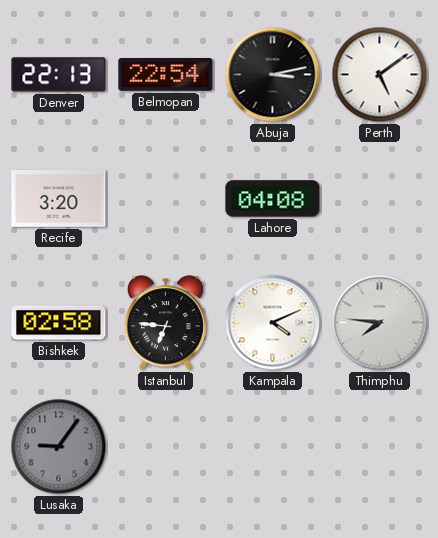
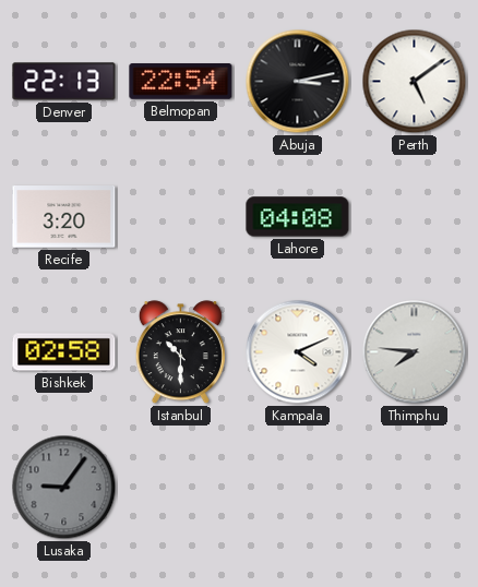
Istanbul: 6:46 -> 10:30 (180, 352)
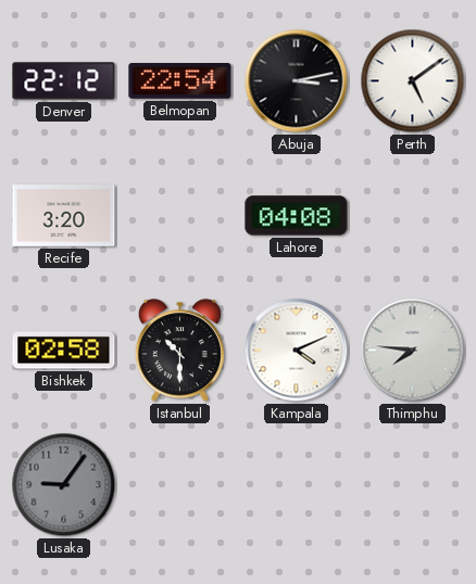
Denver: 22:13 -> 22:12 (64, 81)
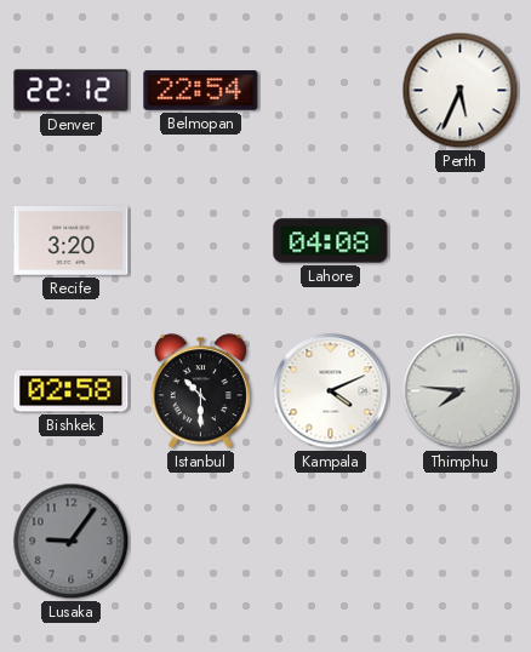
Abuja: 3:13 -> none (297, 81)
Perth: 5:09 -> 5:34 (461, 91)
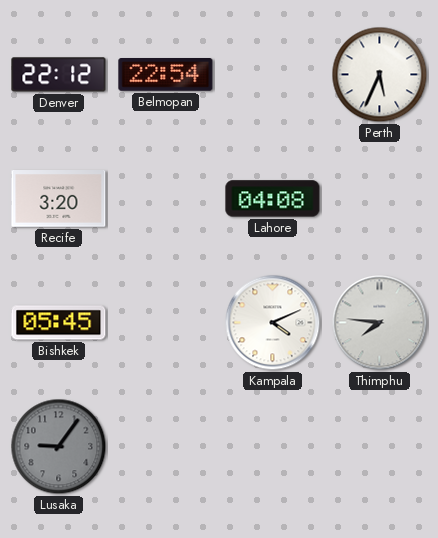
Bishkek: 02:58 -> 05:45 (59, 323)
Istanbul: 10:30 -> none (200, 391)
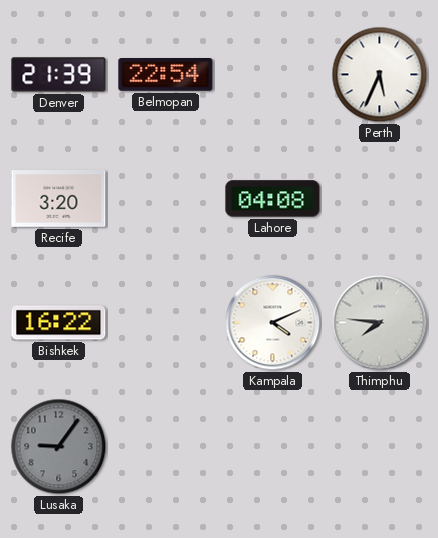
Denver: 22:12 -> 21:39 (59, 75)
Bishkek: 05:45 -> 16:22 (59, 323)
